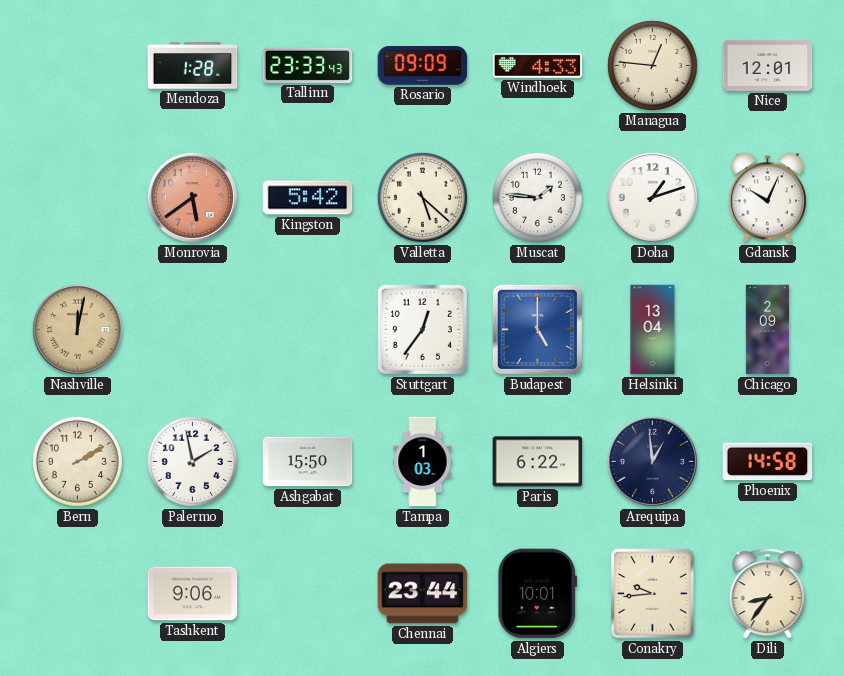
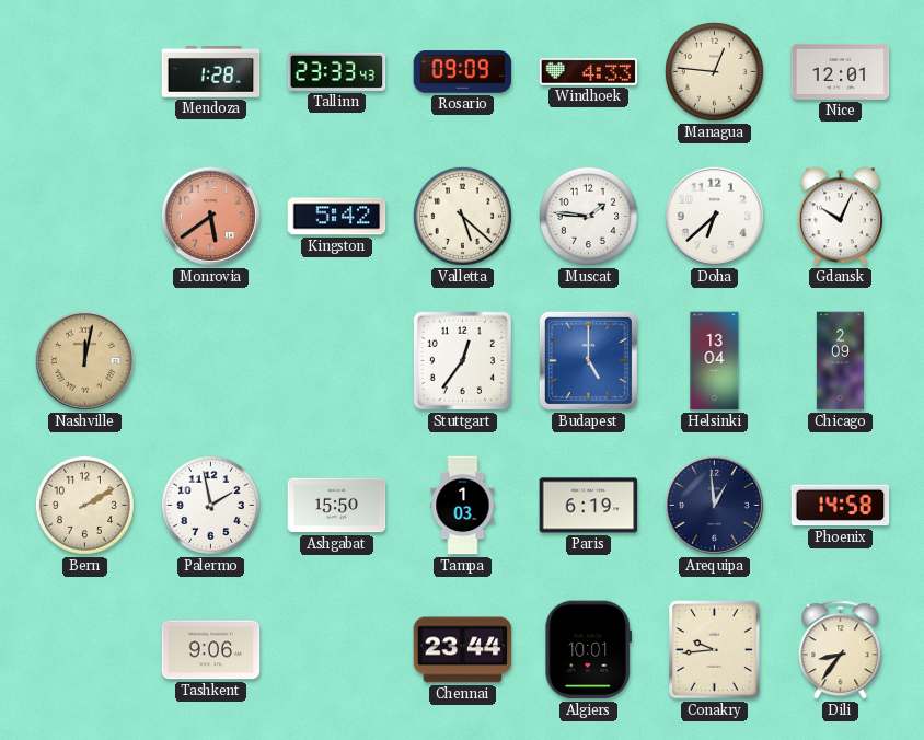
Doha: 1:12 -> 6:38 (714, 216)
Paris: 6:22 -> 6:19 (589, 506)
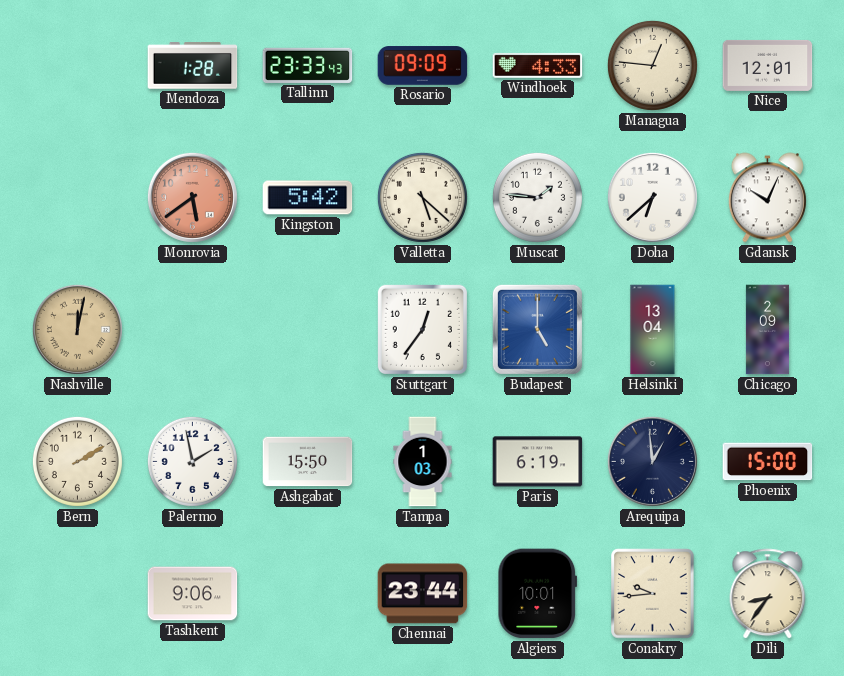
Phoenix: 14:58 -> 15:00 (768, 462)
